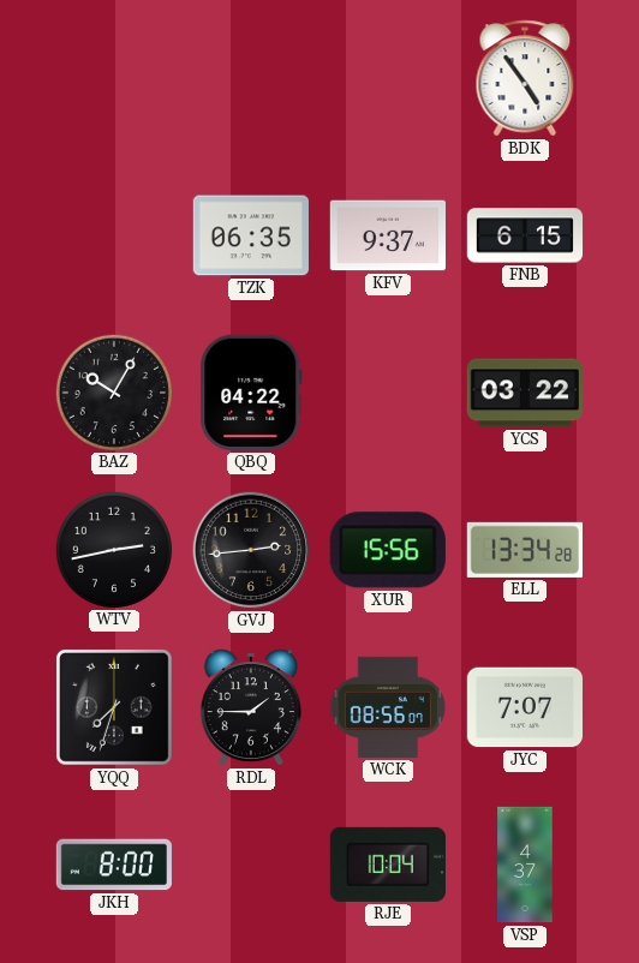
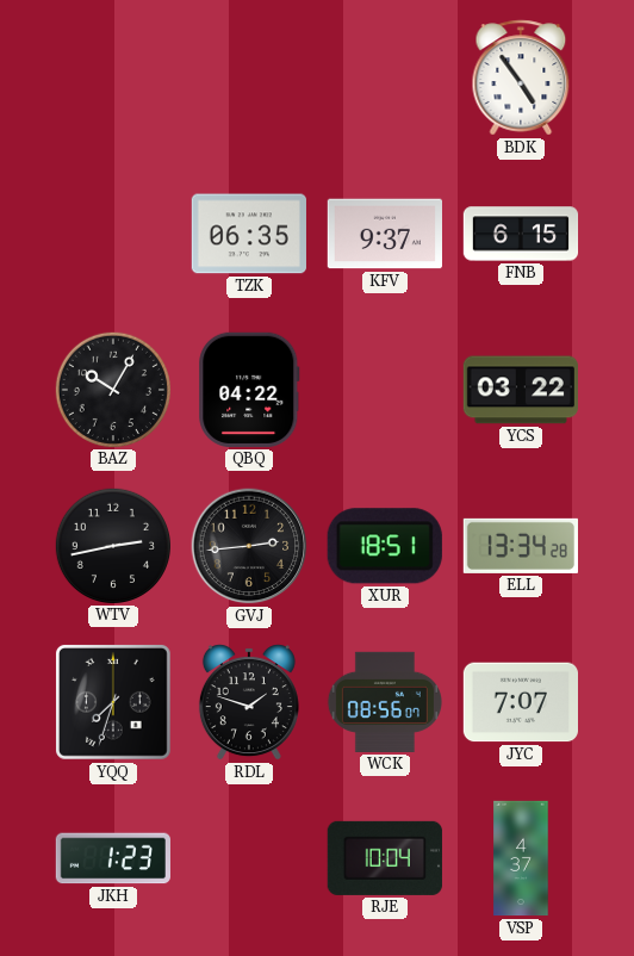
XUR: 15:56 -> 18:51 (385, 546)
RDL: 1:45 -> 1:48 (249, 702)
JKH: 8:00 -> 1:23 (113, 858)
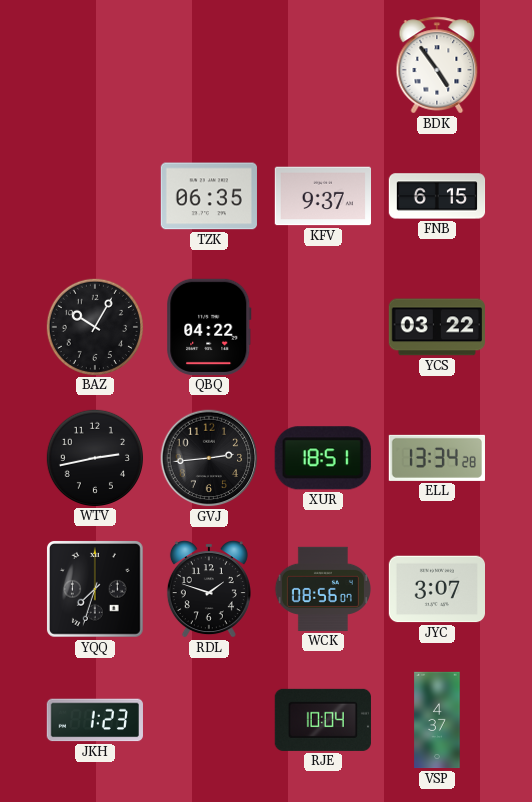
JYC: 7:07 -> 3:07 (436, 589)
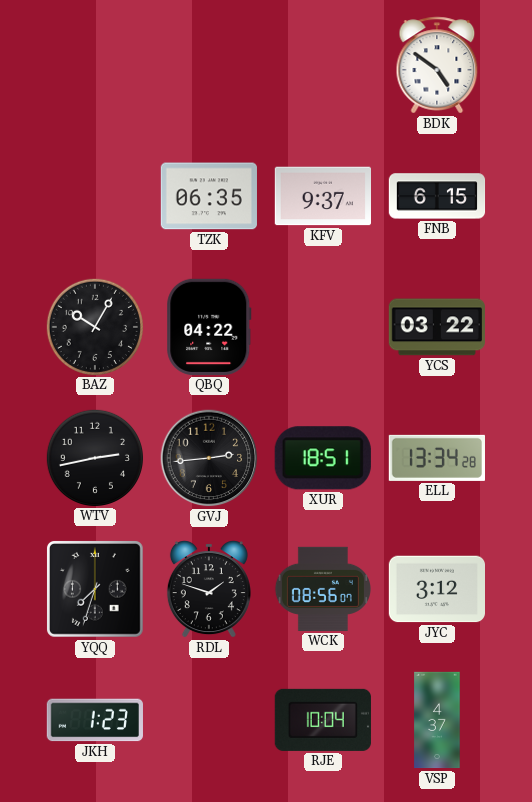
BDK: 4:54 -> 4:51 (437, 65)
JYC: 3:07 -> 3:12 (436, 589)
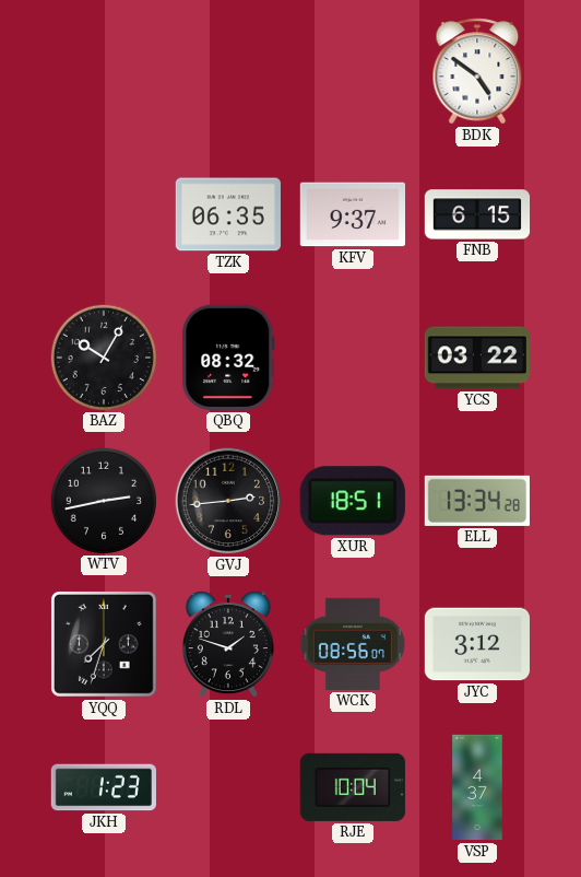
QBQ: 04:22 -> 08:32 (228, 358)
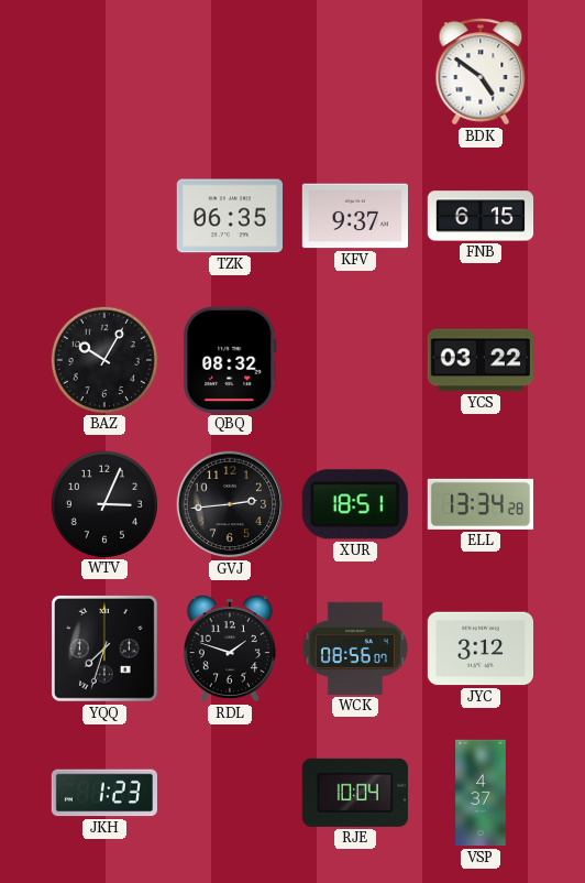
WTV: 2:43 -> 3:04 (103, 503)
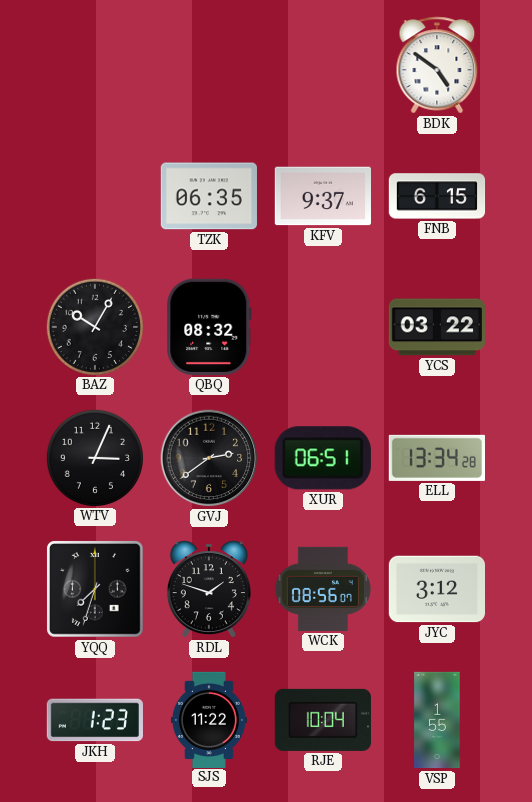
GVJ: 2:44 -> 2:39 (209, 458)
XUR: 18:51 -> 06:51 (323, 458)
SJS: none -> 11:22 (209, 719)
VSP: 4:37 -> 1:55 (437, 720)
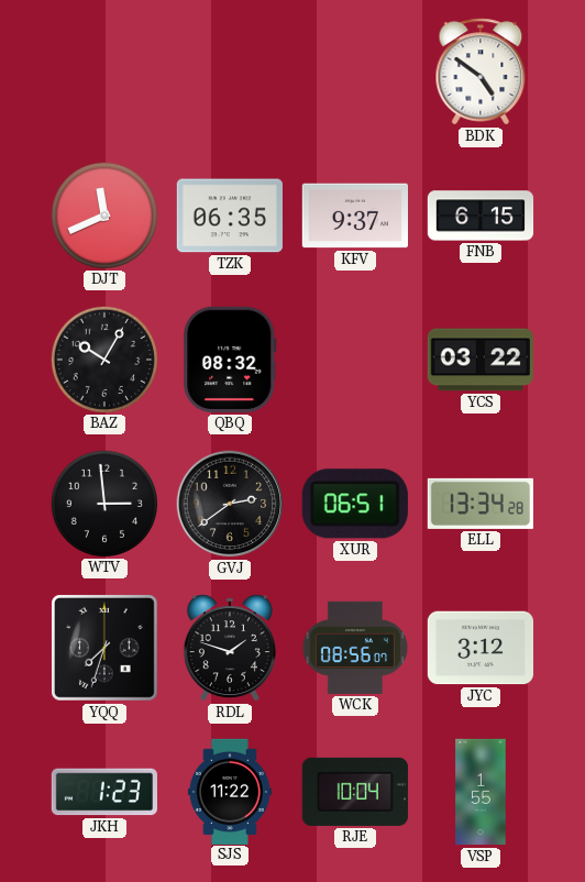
DJT: none -> 11:41 (103, 214)
WTV: 3:04 -> 2:59 (103, 503)
